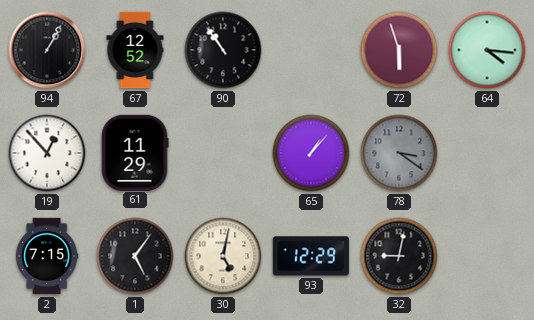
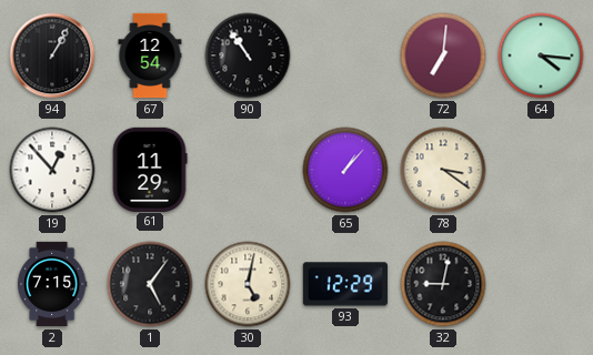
67: 12:52 -> 12:54 (150, 55)
72: 5:57 -> 7:01 (443, 55)
78 dial: grey -> cream (443, 170)
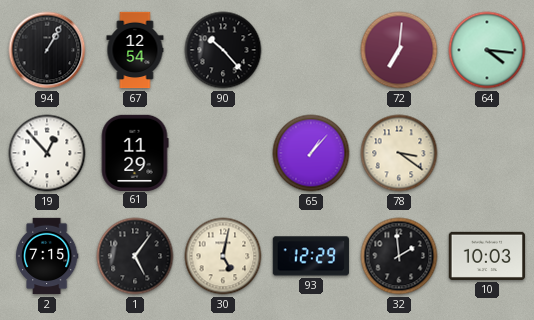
90: 10:54 -> 10:23 (223, 50)
32: 9:02 -> 1:59 (399, 256)
10: none -> 10:03 (487, 256)
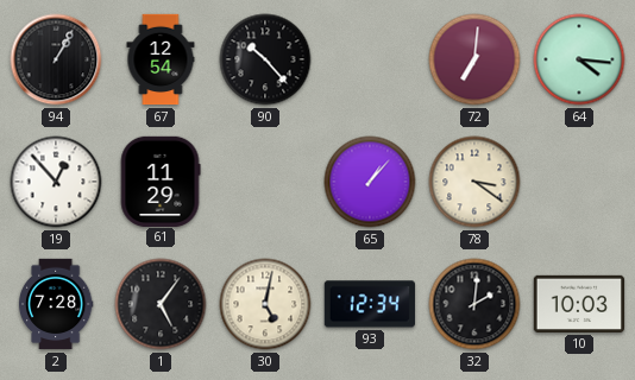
2: 7:15 -> 7:28 (56, 304)
93: 12:29 -> 12:34 (370, 304)
32: 1:59 -> 2:01 (474, 304)
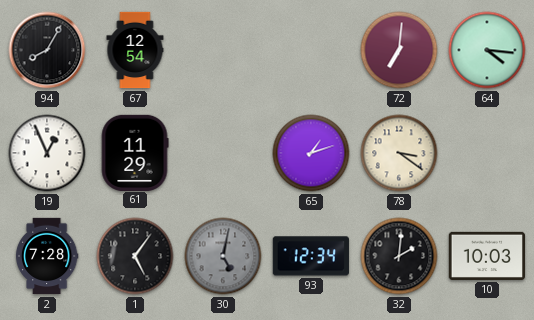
94: 1:05 -> 8:05 (47, 50)
90: 10:23 -> none (265, 59)
19: 12:53 -> 12:56 (47, 153)
65: 1:07 -> 1:12 (311, 153)
30 dial: cream -> grey (223, 256)
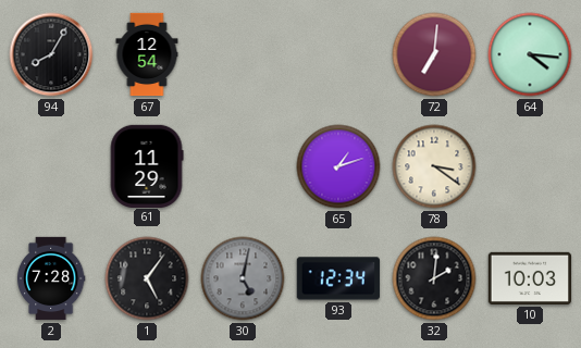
19: 12:56 -> none (47, 153)
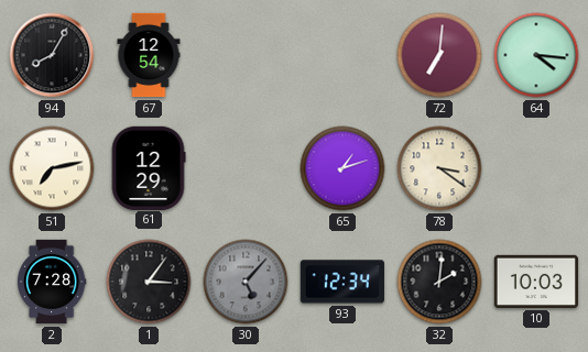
51: none -> 7:13 (52, 168)
61: 11:29 -> 12:29 (149, 167)
1: 5:06 -> 3:06 (149, 282)
30: 5:02 -> 5:07 (246, 282)
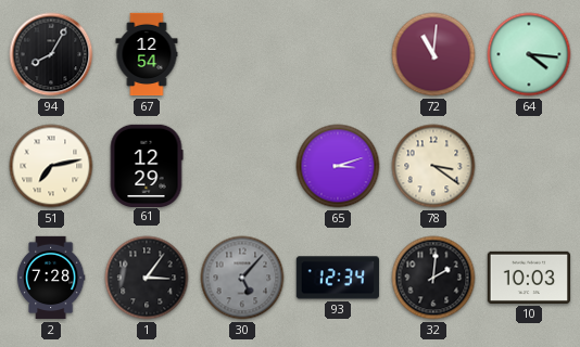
72: 7:01 -> 11:01 (433, 54)
65: 1:12 -> 3:12 (338, 166)
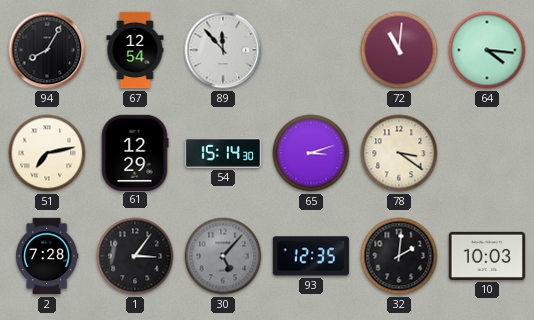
89: none -> 11:53 (223, 50)
54: none -> 15:14 (223, 153)
93: 12:34 -> 12:35 (311, 256)
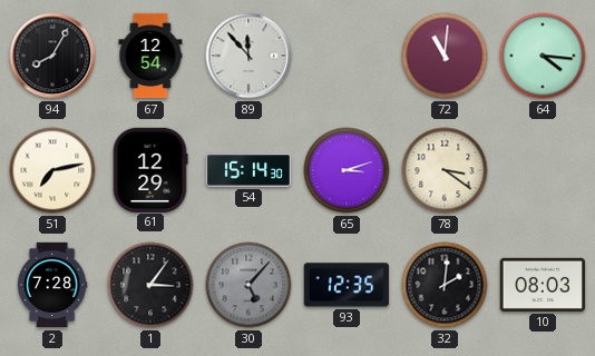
10: 10:03 -> 08:03 (543, 285)
